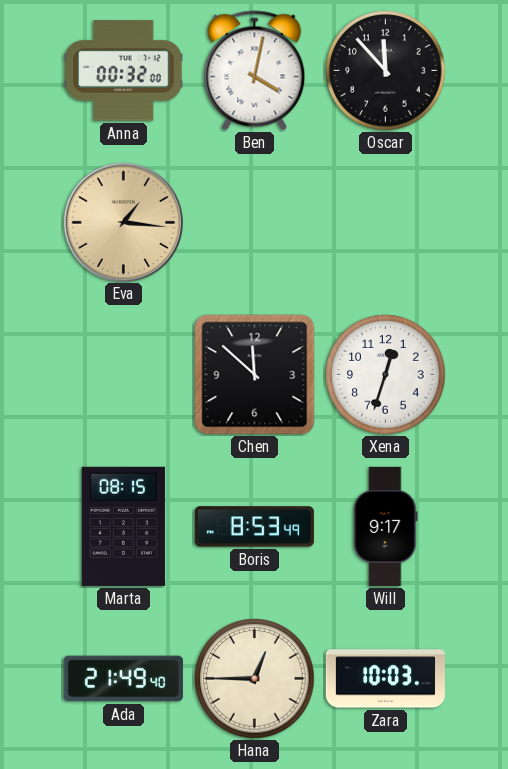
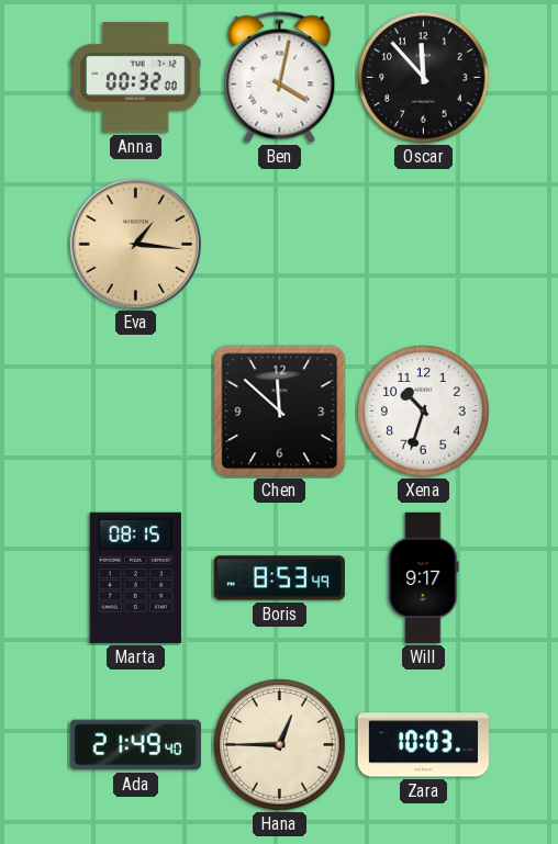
Xena: 12:33 -> 10:33 (424, 412)
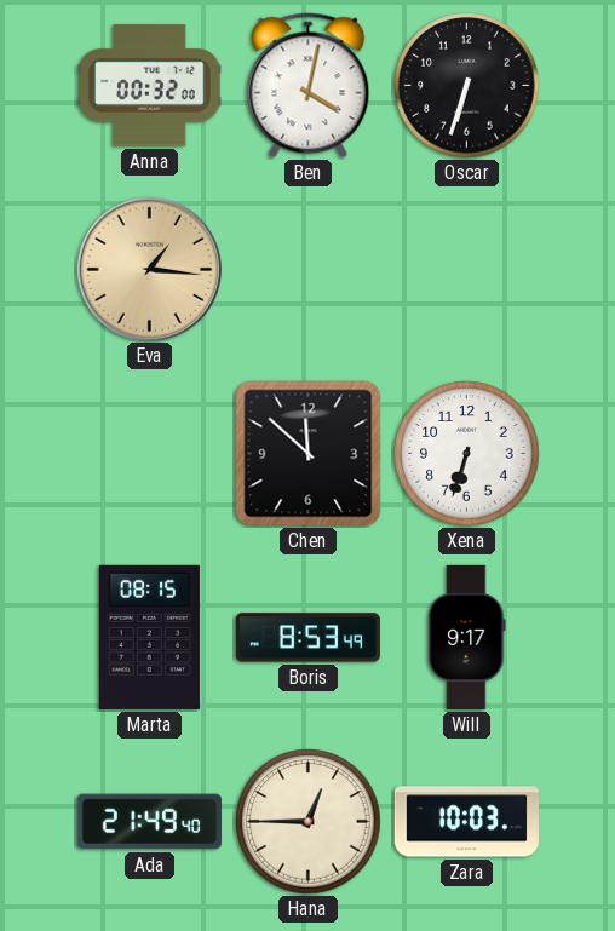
Oscar: 11:53 -> 6:33 (467, 86)
Xena: 10:33 -> 6:33 (467, 454)
